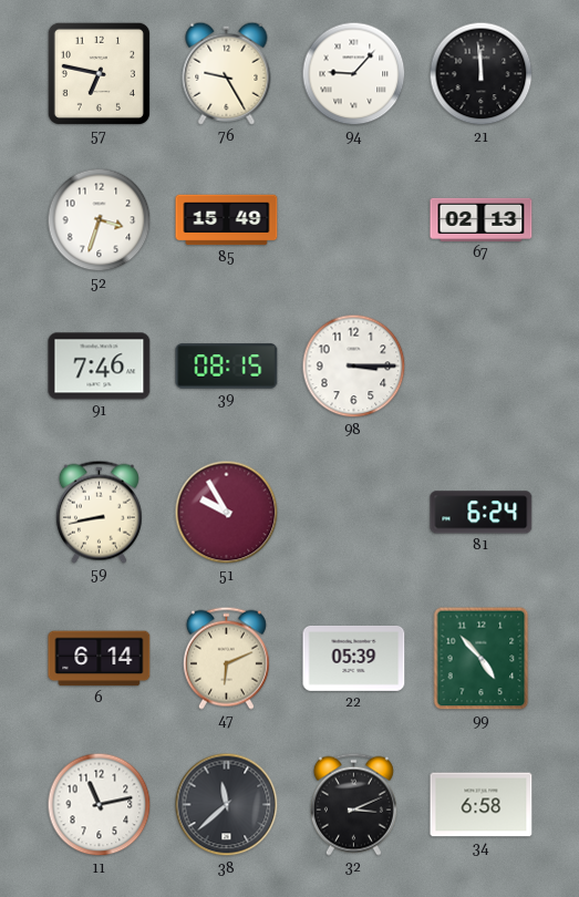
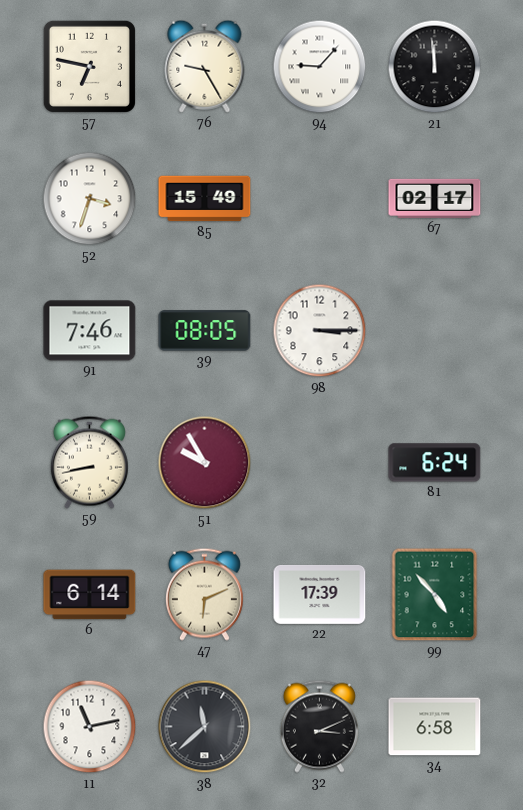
67: 02:13 -> 02:17 (435, 198)
39: 08:15 -> 08:05 (205, 331)
22: 05:39 -> 17:39 (320, 594)
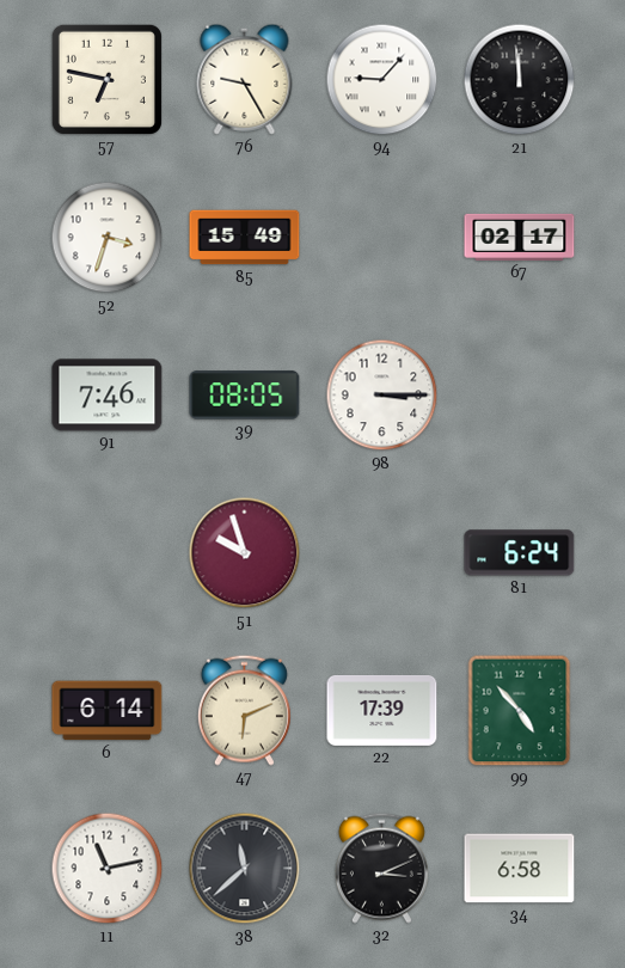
59: 8:43 -> none (89, 462)
51: 9:55 -> 9:57 (245, 553)
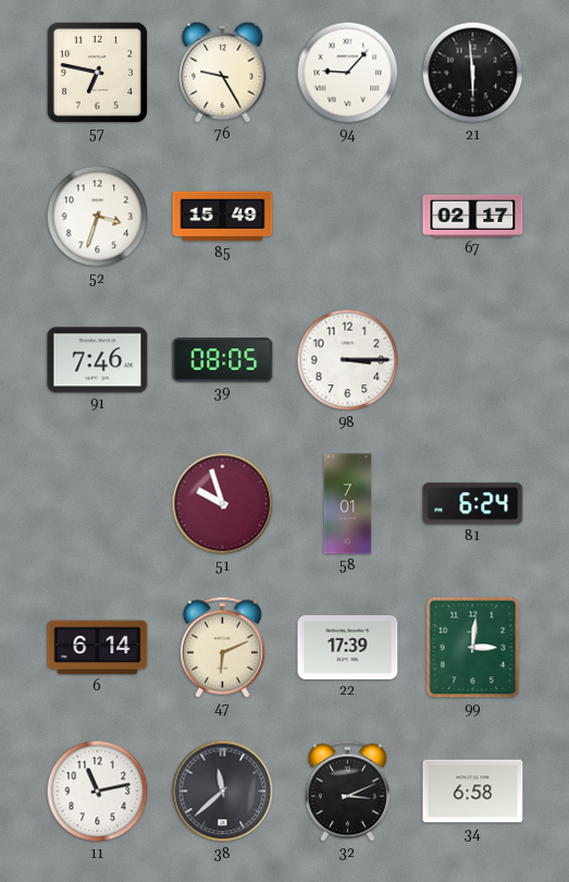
21: 11:59 -> 5:59 (473, 73)
58: none -> 7:01 (348, 504)
99: 4:53 -> 3:01 (473, 648)
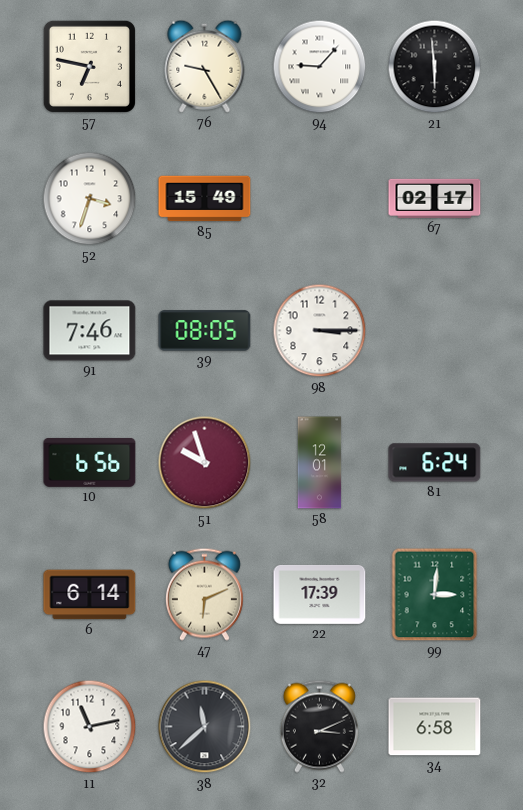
10: none -> 6:56 (90, 462)
58: 7:01 -> 12:01 (320, 463)
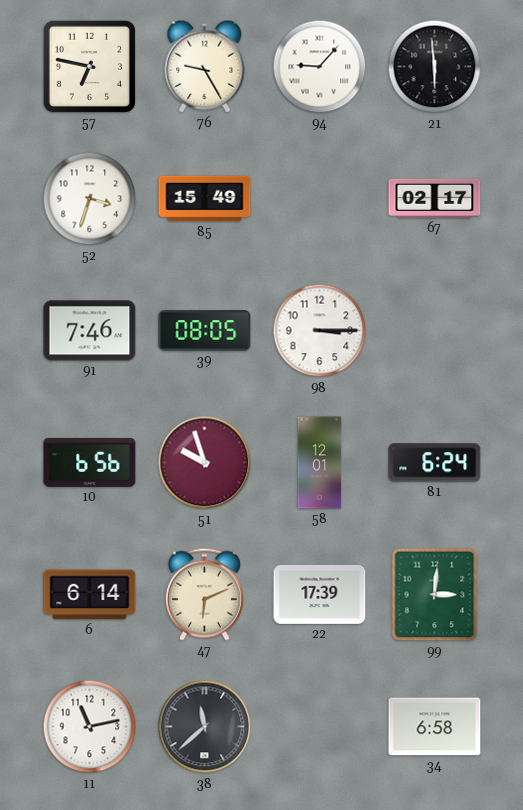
32: 3:11 -> none (319, 726)
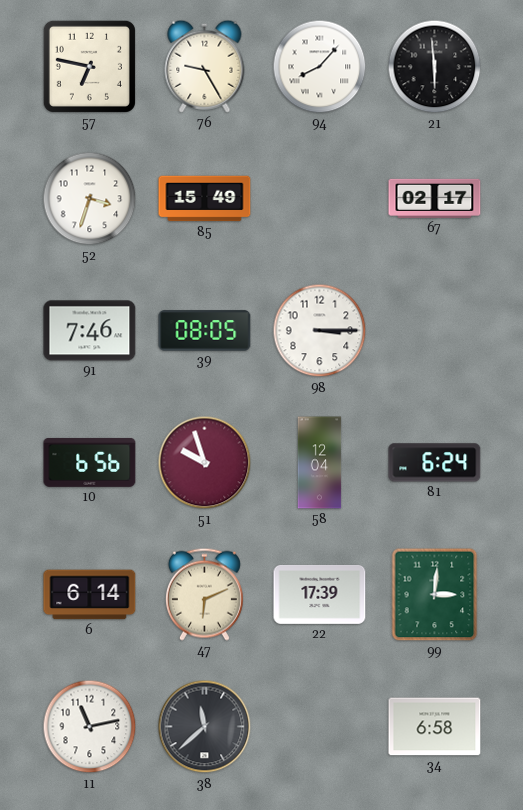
94: 9:07 -> 8:07 (320, 67)
58: 12:01 -> 12:04 (320, 463)
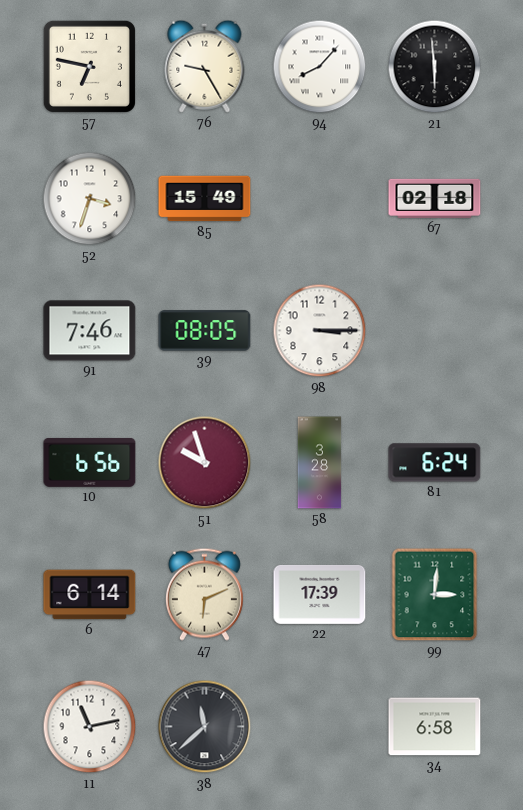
67: 02:17 -> 02:18 (435, 198)
58: 12:04 -> 3:28 (320, 463)
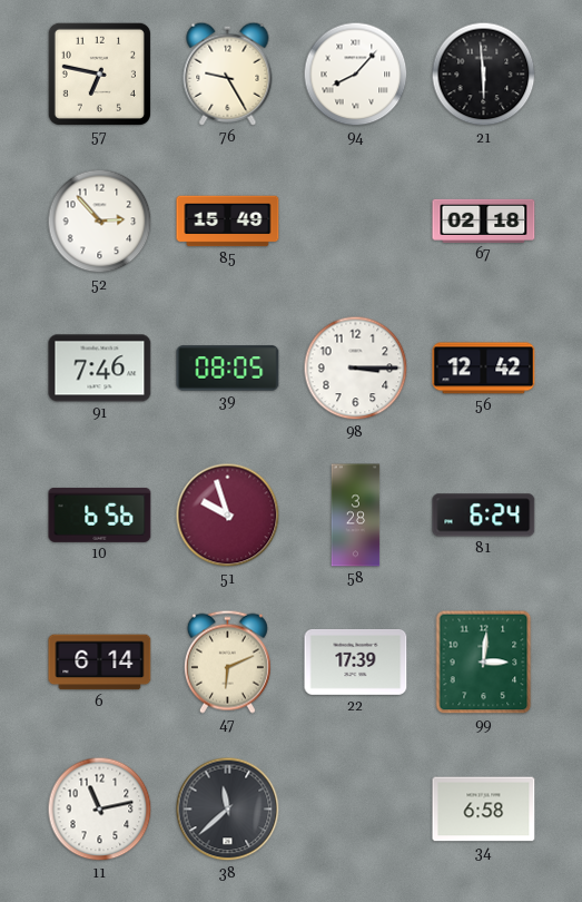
52: 3:33 -> 2:53 (100, 222)
56: none -> 12:42 (484, 369)
